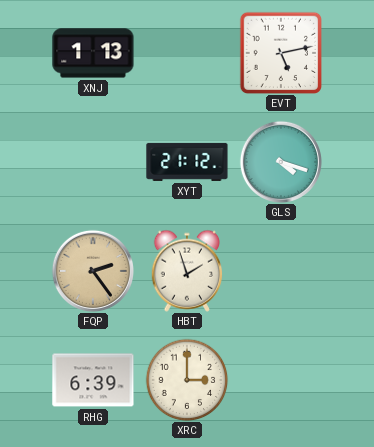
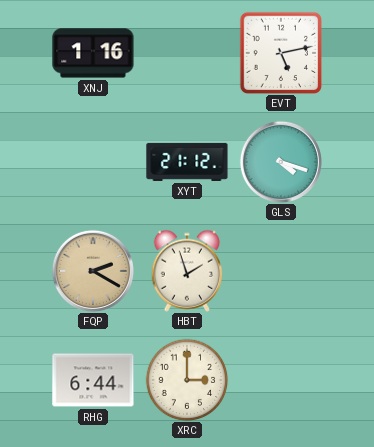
XNJ: 1:13 -> 1:16 (93, 53)
FQP: 2:24 -> 2:20 (93, 271)
RHG: 6:39 -> 6:44 (93, 380)
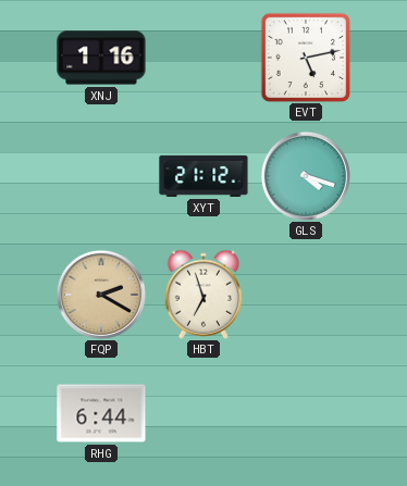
HBT: 1:57 -> 6:57 (203, 295)
XRC: 3:00 -> none (187, 380)
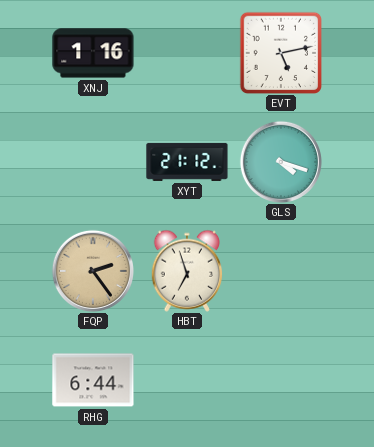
FQP: 2:20 -> 2:24 (93, 271)
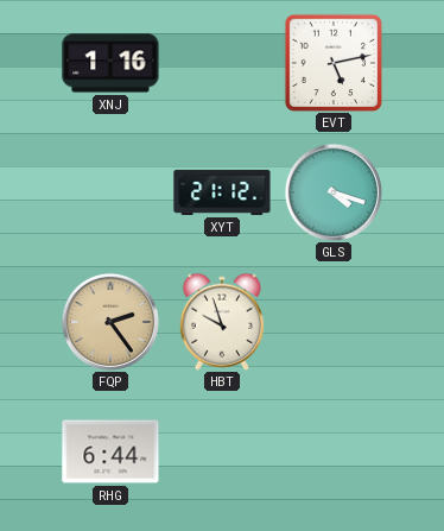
HBT: 6:57 -> 9:57 (222, 322)
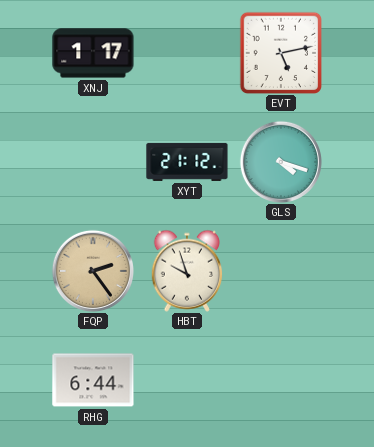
XNJ: 1:16 -> 1:17 (93, 53)
